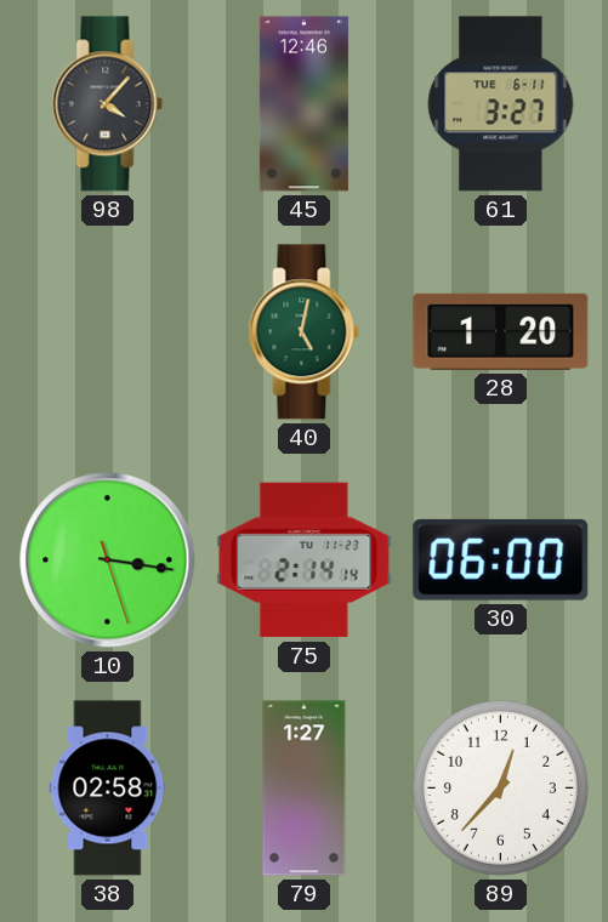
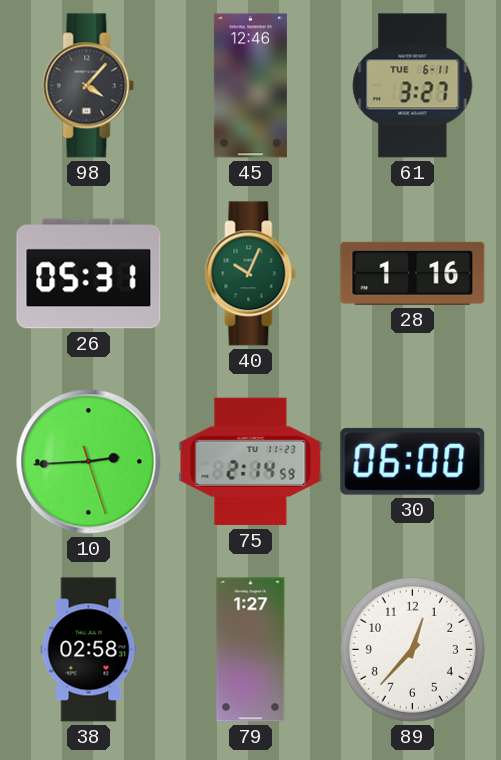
26: none -> 05:31 (89, 274)
40: 5:02 -> 10:04 (251, 274)
28: 1:20 -> 1:16 (413, 273)
10: 3:16 -> 2:44 (89, 462)
75: 2:14:14 -> 2:14:59 (251, 462)
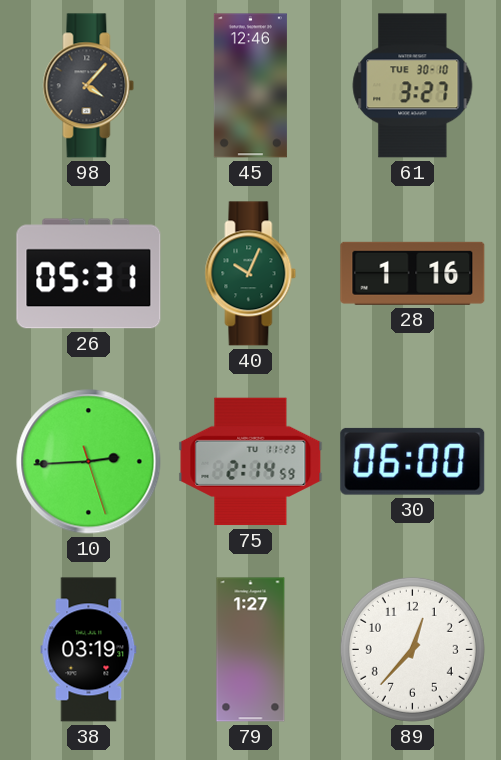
61 date: TUE 6-11 -> TUE 30-10 (413, 86)
38: 02:58 -> 03:19 (89, 650)
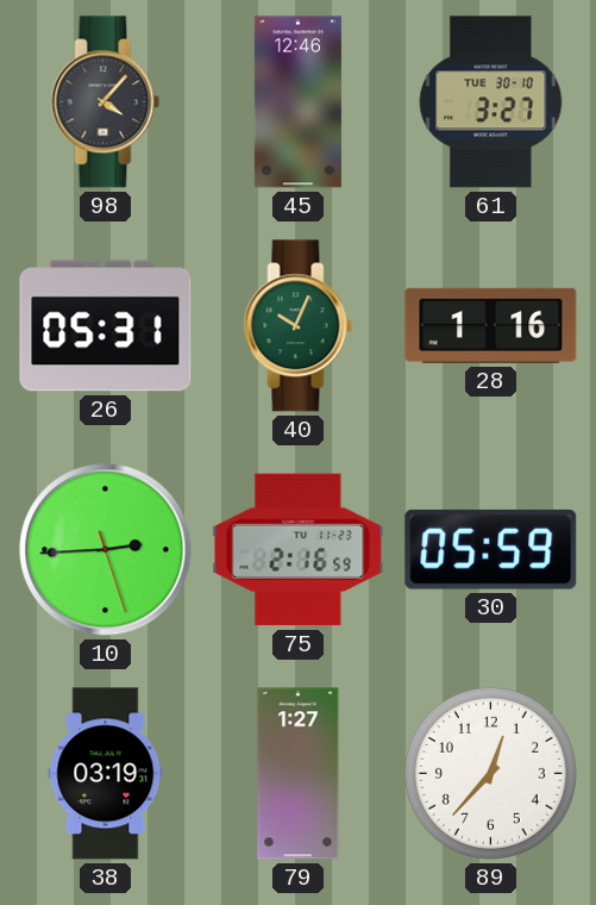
75: 2:14 -> 2:16 (299, 550)
30: 06:00 -> 05:59 (491, 549)
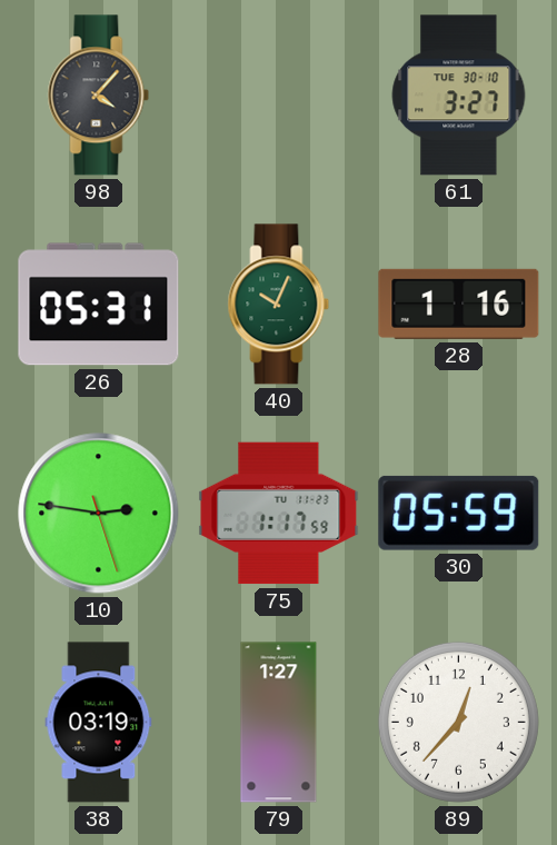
45: 12:46 -> none (297, 102)
10: 2:44 -> 2:46 (99, 514)
75: 2:16 -> 1:17 (279, 514)
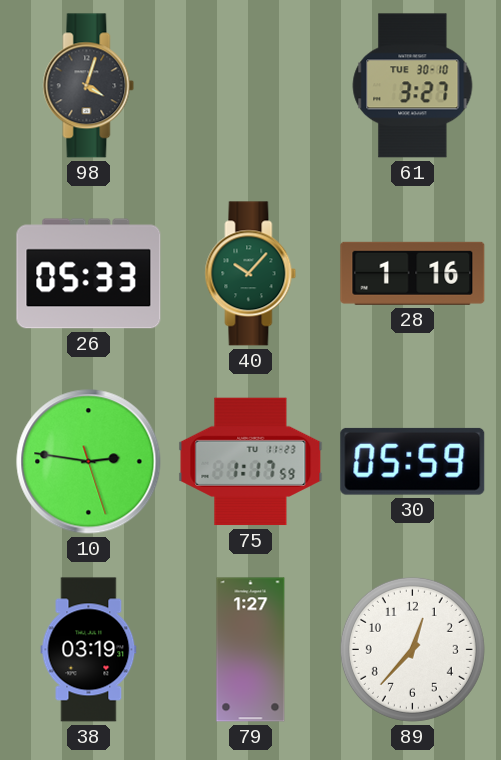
98: 4:07 -> 4:03 (89, 86)
26: 05:31 -> 05:33 (89, 274)
40: 10:04 -> 10:07 (251, 274)
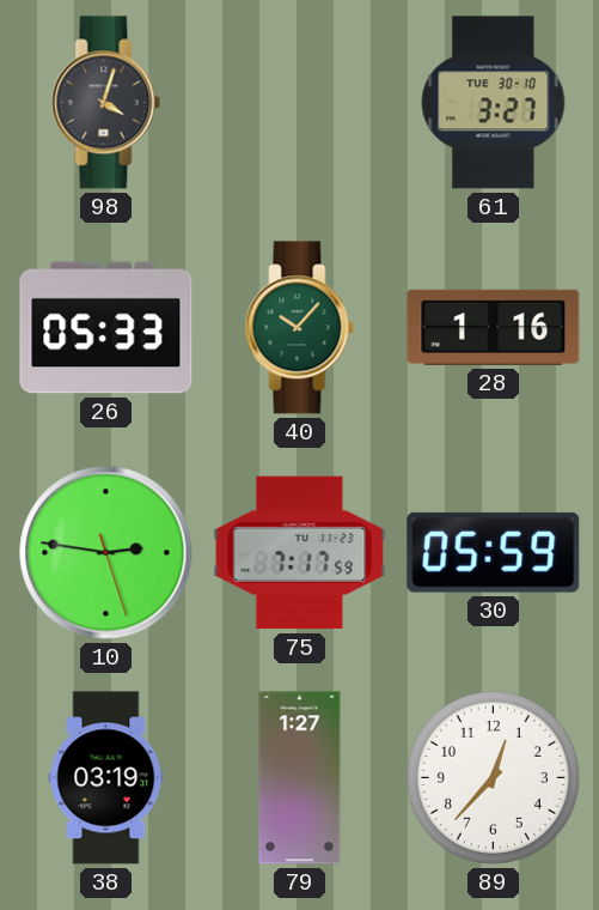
75: 1:17 -> 7:17 (300, 553)
